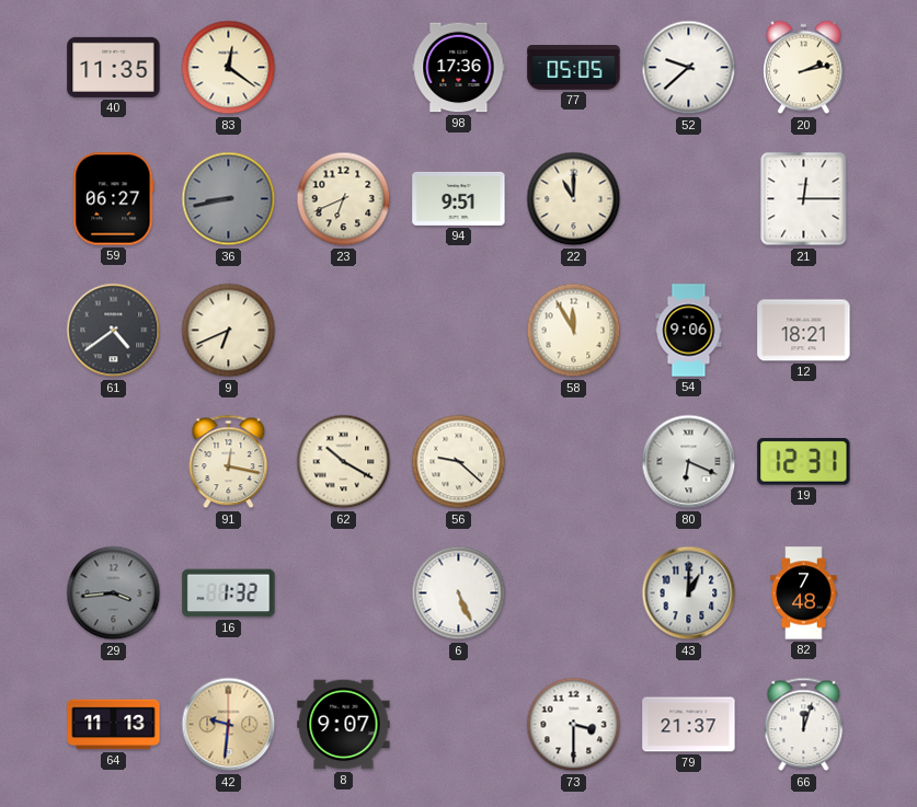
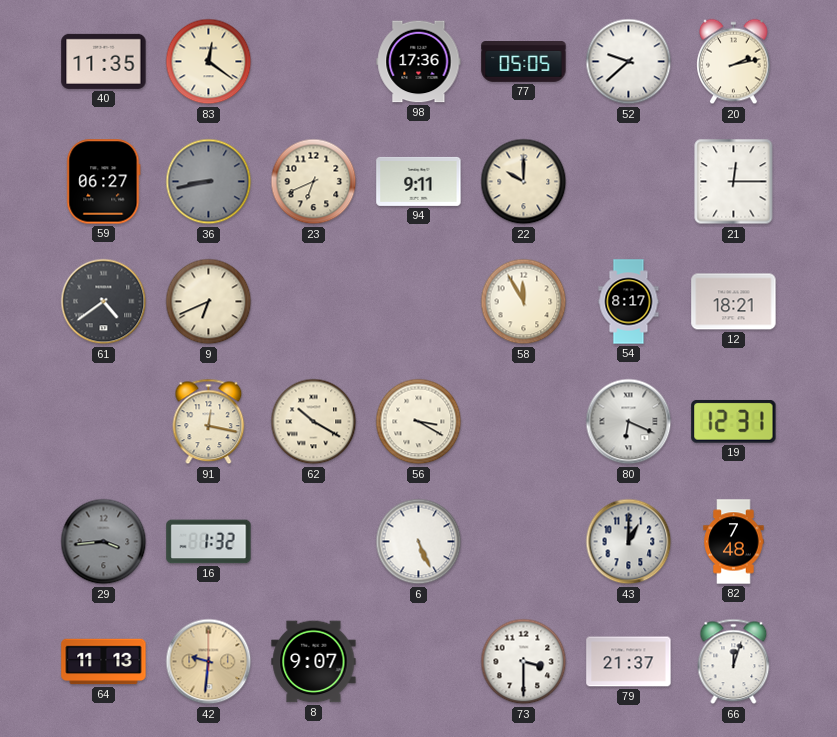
94: 9:51 -> 9:11 (419, 181)
22: 11:00 -> 10:00 (524, 182)
54: 9:06 -> 8:17 (629, 302)
56: 9:22 -> 3:20 (419, 422)
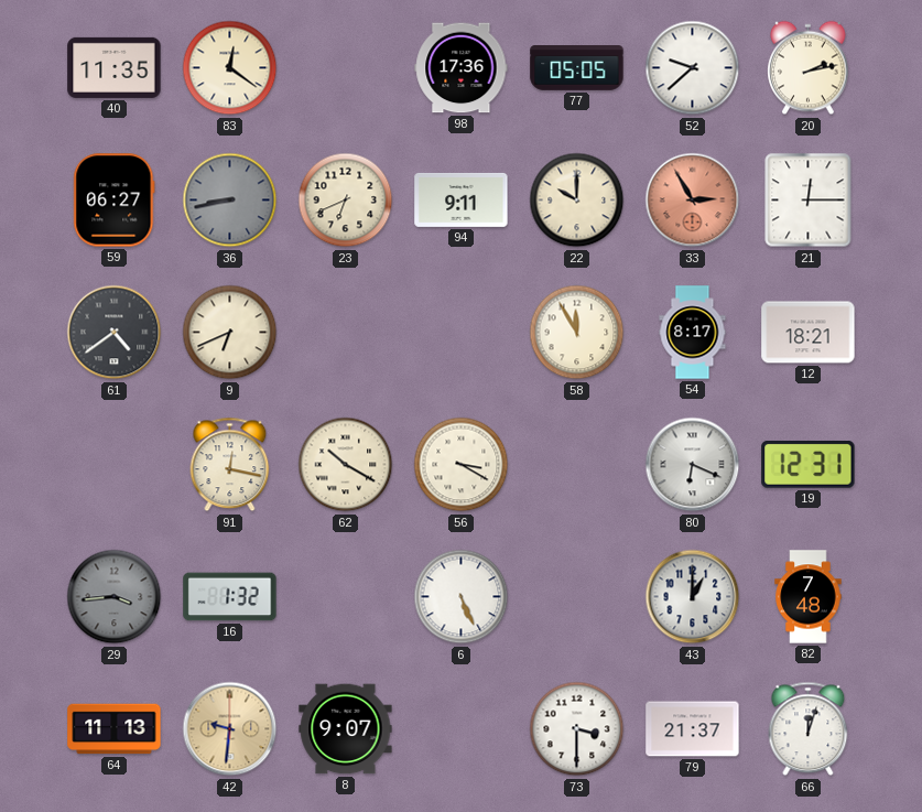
33: none -> 2:55 (693, 201)
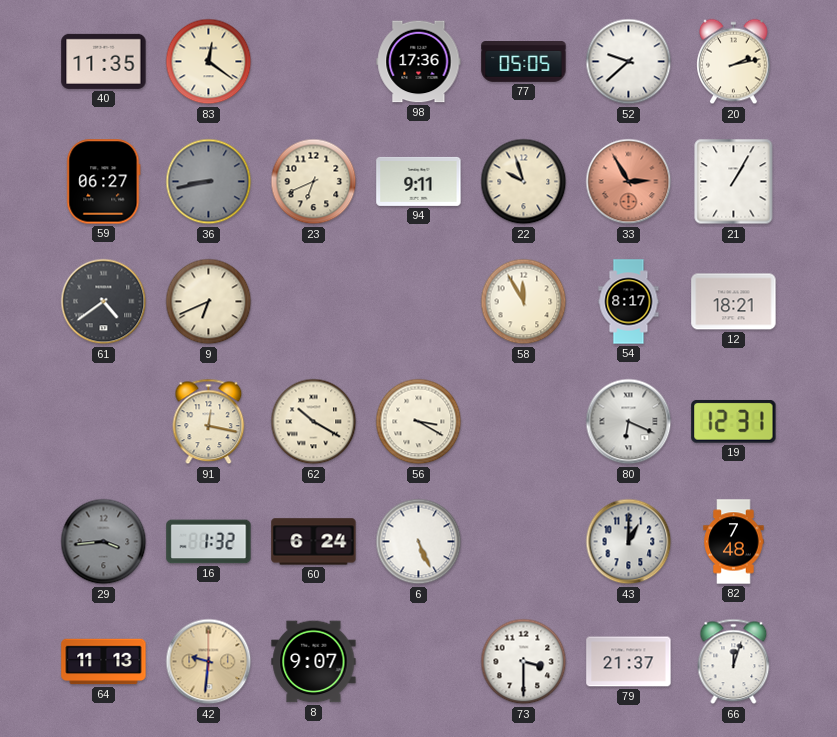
22: 10:00 -> 9:57 (524, 182)
21: 12:15 -> 1:05 (734, 182)
60: none -> 6:24 (314, 542)
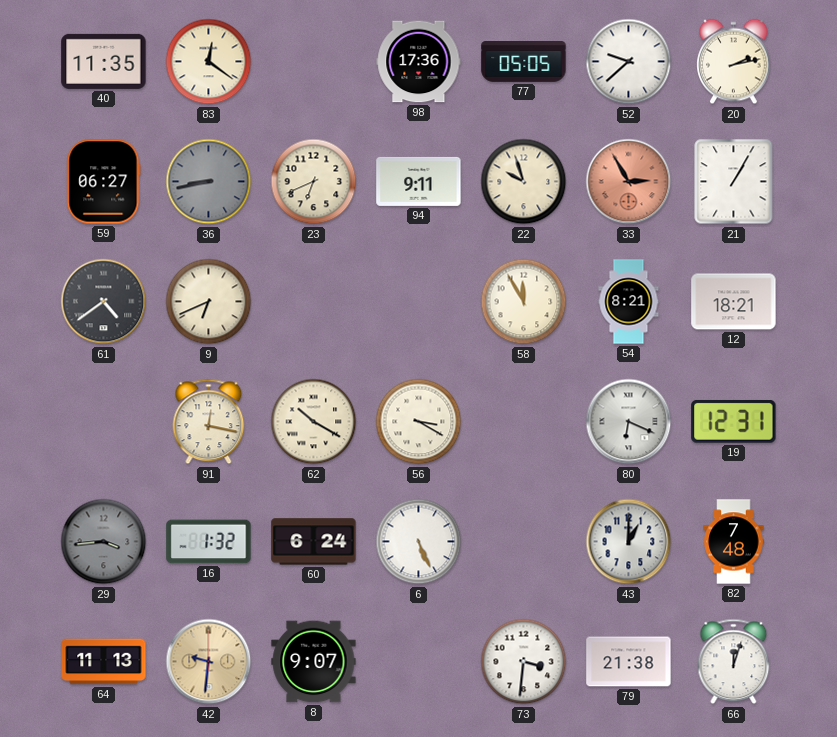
54: 8:17 -> 8:21 (629, 302)
73: 3:30 -> 3:31 (524, 662)
79: 21:37 -> 21:38 (629, 662)
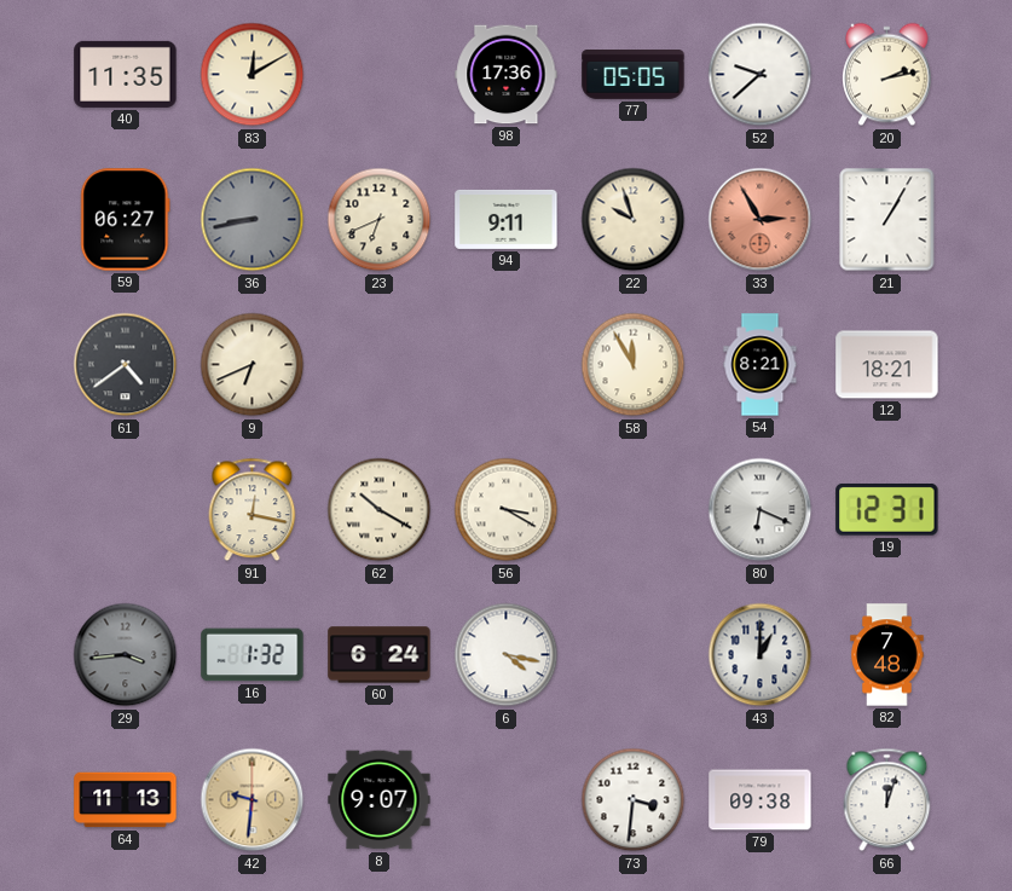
83: 12:21 -> 12:10 (253, 75)
6: 5:26 -> 4:17 (507, 655)
79: 21:38 -> 09:38 (761, 800)
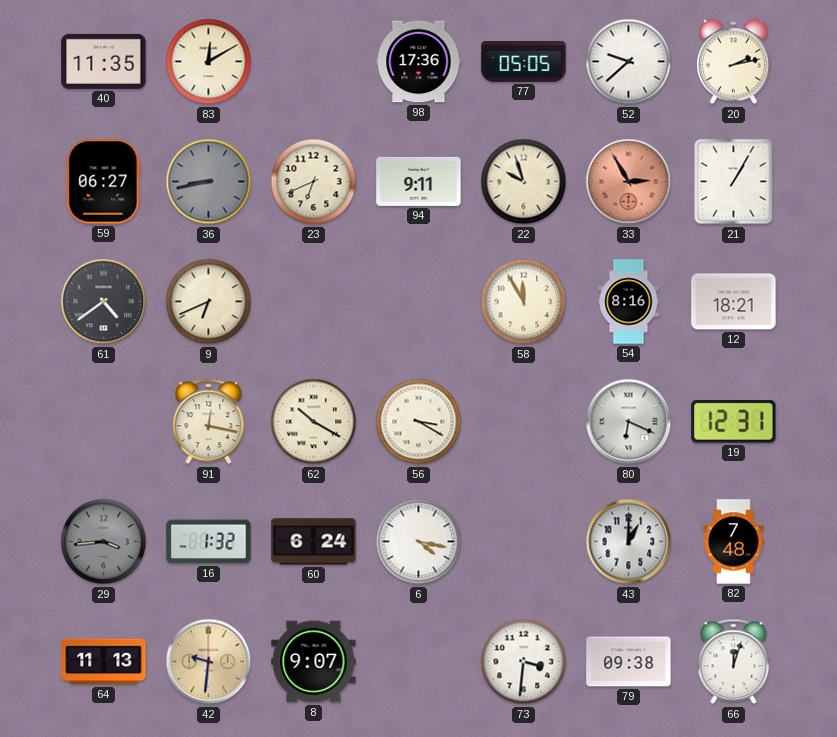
54: 8:21 -> 8:16 (629, 302)
